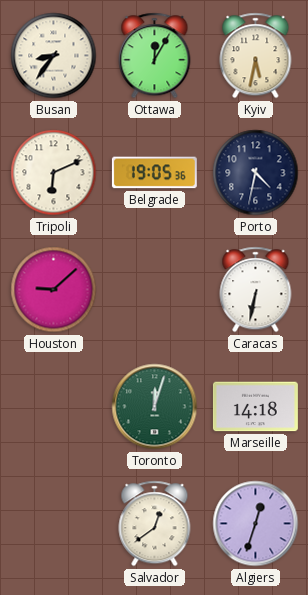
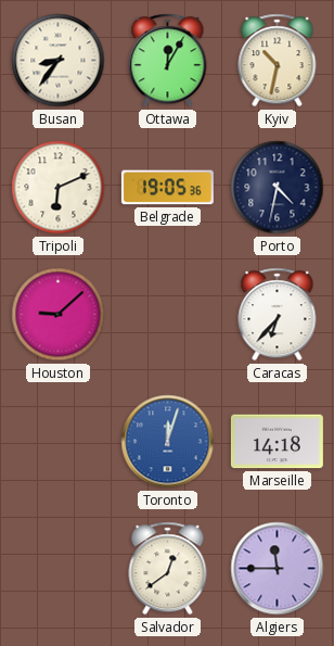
Kyiv: 5:32 -> 10:32 (278, 61)
Caracas: 6:32 -> 6:37 (278, 315)
Toronto dial: green -> blue (168, 442)
Algiers: 12:33 -> 11:45 (278, 569)
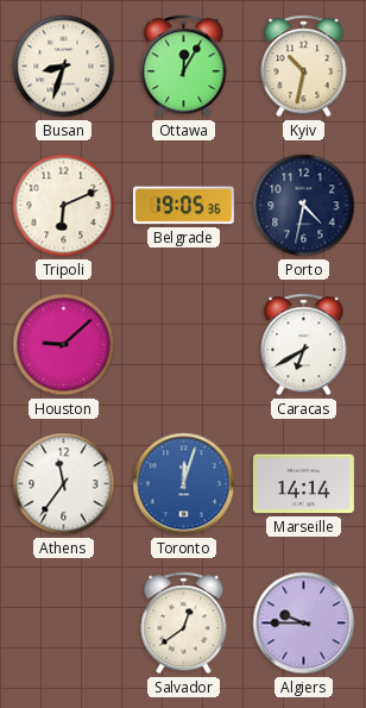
Busan: 8:36 -> 8:33 (64, 67)
Caracas: 6:37 -> 6:40 (304, 345)
Athens: none -> 11:36 (64, 484)
Marseille: 14:18 -> 14:14 (303, 484)
Algiers: 11:45 -> 9:45 (304, 624)
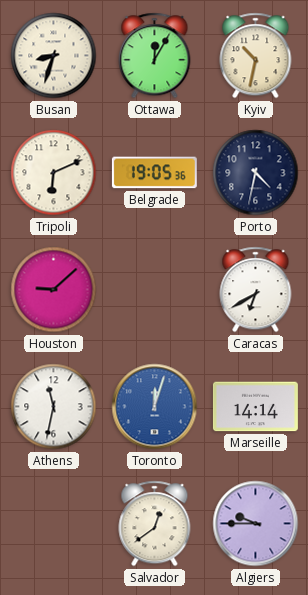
Athens: 11:36 -> 11:32 (54, 407)
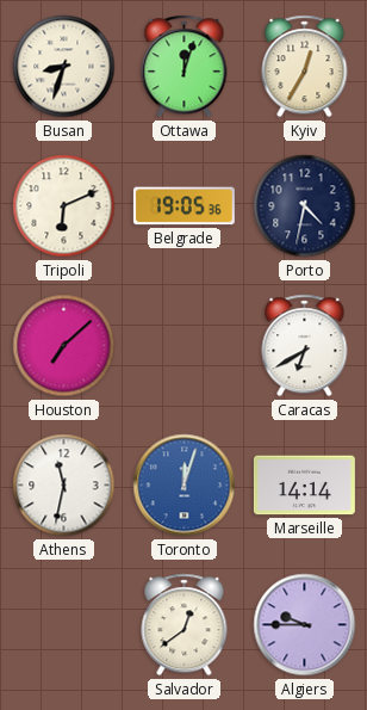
Ottawa: 12:05 -> 12:03 (185, 67)
Kyiv: 10:32 -> 12:35 (305, 67)
Houston: 9:08 -> 7:08 (64, 346)
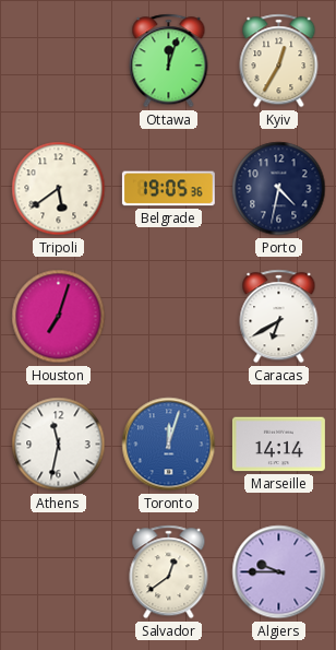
Busan: 8:33 -> none (64, 67)
Tripoli: 6:11 -> 5:39 (59, 189)
Houston: 7:08 -> 7:03 (59, 317)
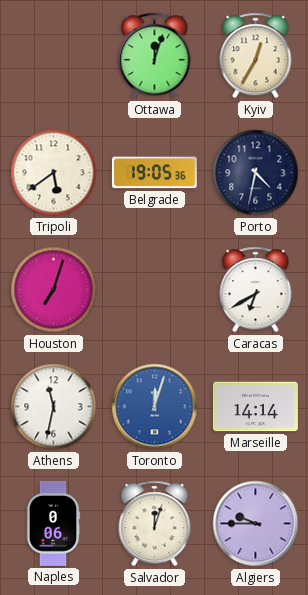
Naples: none -> 0:06 (53, 523)
Salvador: 12:39 -> 12:03 (155, 524)
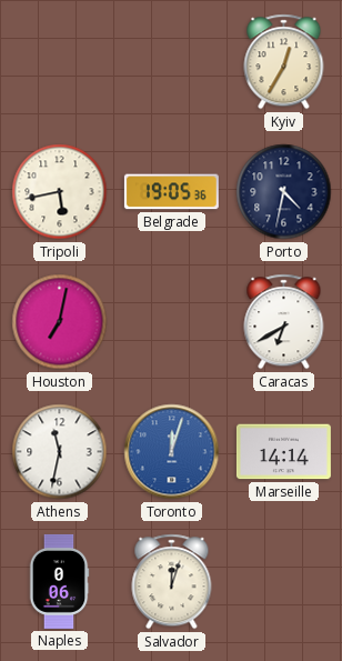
Ottawa: 12:03 -> none (155, 56)
Tripoli: 5:39 -> 5:43 (60, 192)
Houston: 7:03 -> 7:02 (60, 322)
Algiers: 9:45 -> none (256, 524)
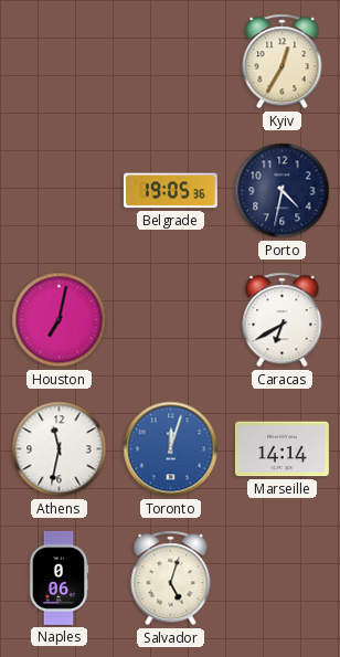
Tripoli: 5:43 -> none (60, 192)
Salvador: 12:03 -> 5:03 (171, 579)
